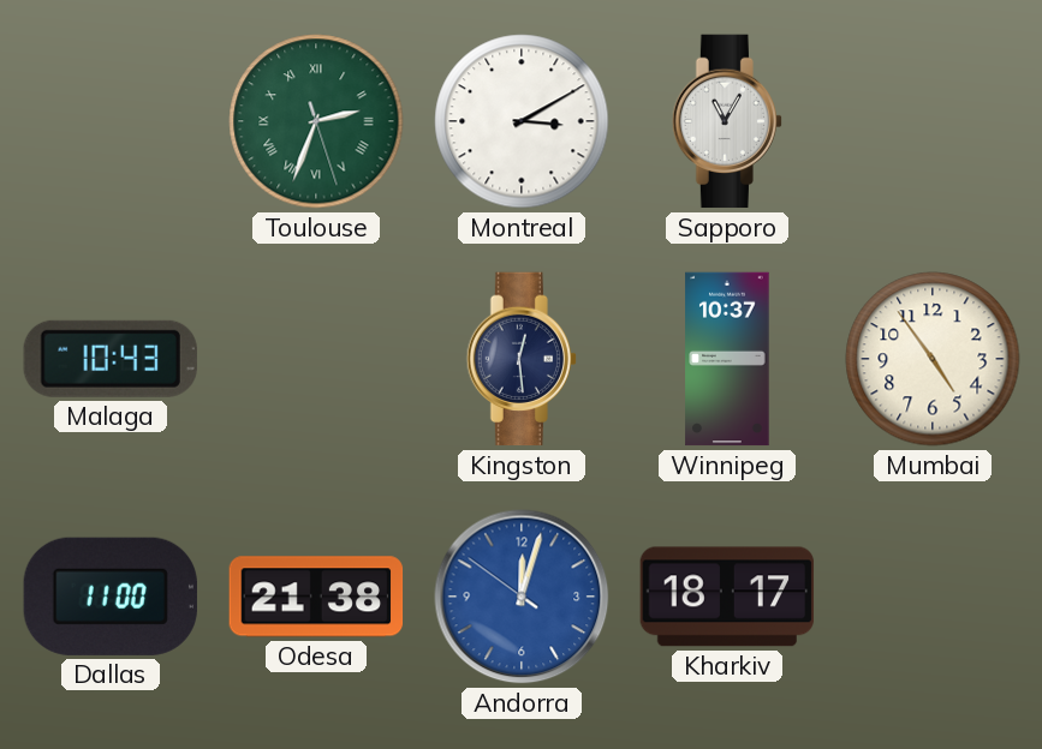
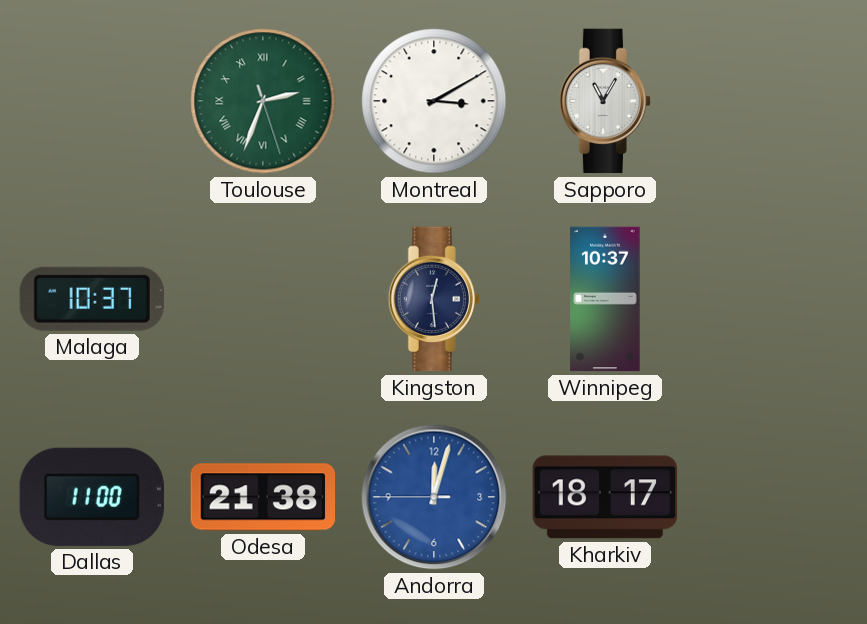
Malaga: 10:43 -> 10:37 (92, 299)
Mumbai: 4:54 -> none (933, 359)
Andorra: 12:02:51 -> 12:02:45 (434, 497)
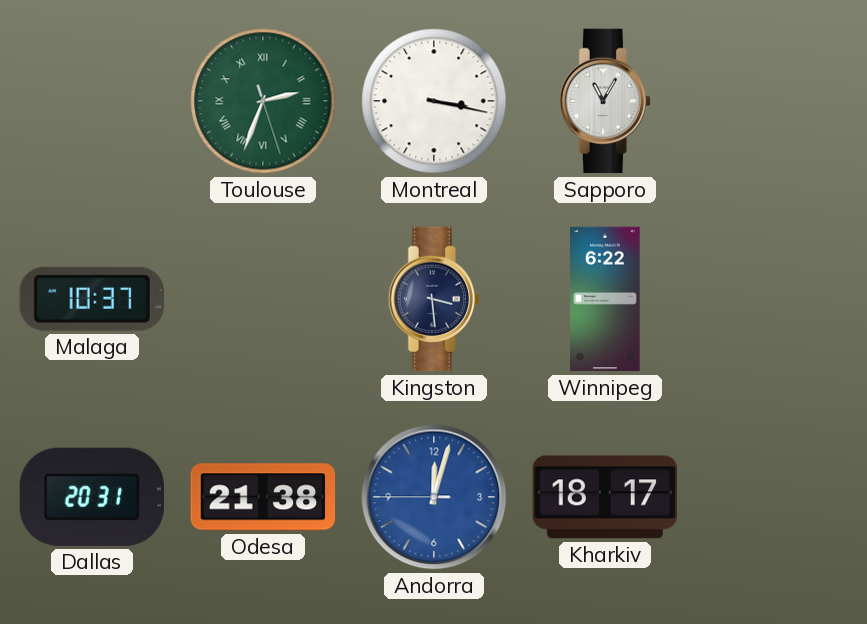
Montreal: 3:10 -> 3:17 (434, 101)
Kingston: 12:29 -> 3:29 (433, 299)
Winnipeg: 10:37 -> 6:22 (605, 299)
Dallas: 11:00 -> 20:31 (92, 497)
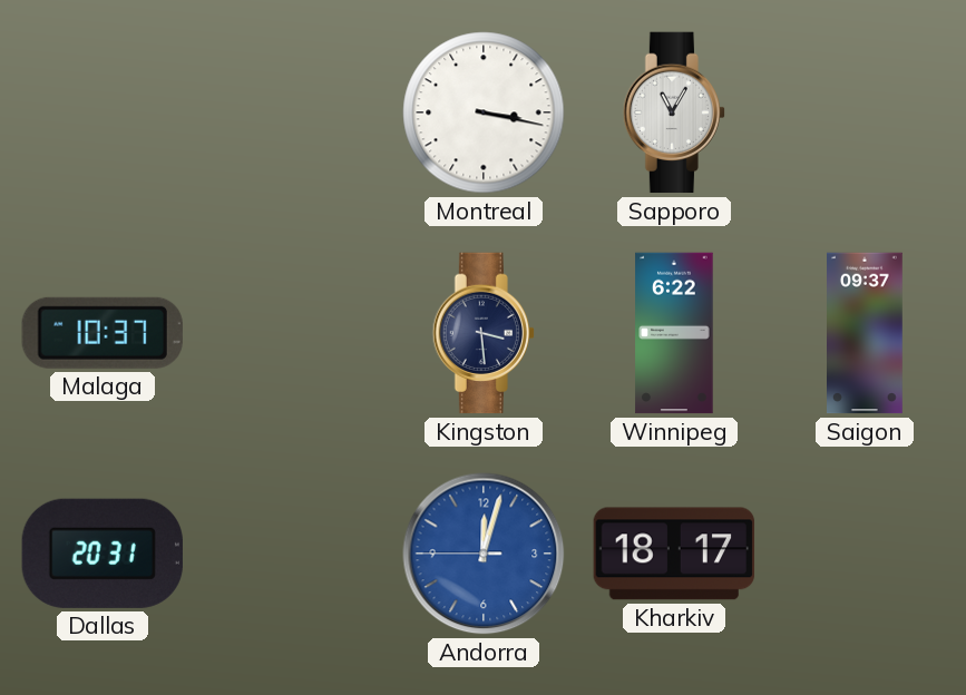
Toulouse: 2:33 -> none (263, 101)
Saigon: none -> 09:37 (866, 333)
Odesa: 21:38 -> none (263, 497)
